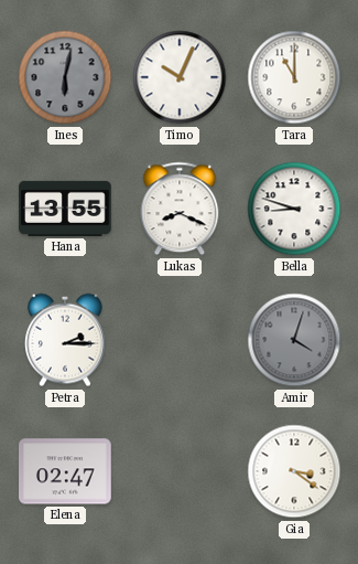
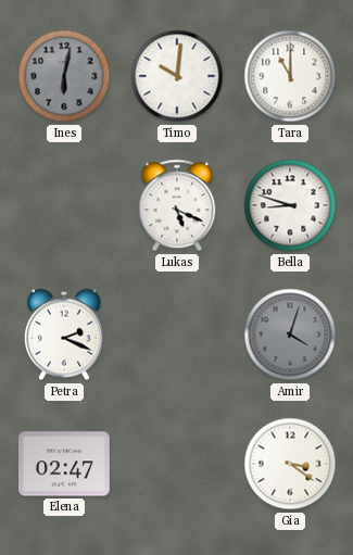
Timo: 10:04 -> 10:01 (177, 76)
Hana: 13:55 -> none (65, 209)
Lukas: 8:19 -> 5:19 (177, 205)
Petra: 2:15 -> 2:19 (65, 335)
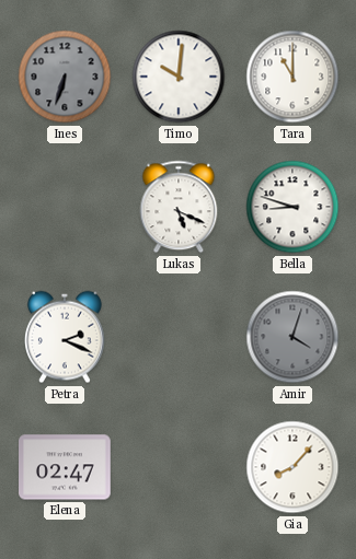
Ines: 6:02 -> 6:33 (65, 77)
Gia: 3:21 -> 8:07 (292, 467)
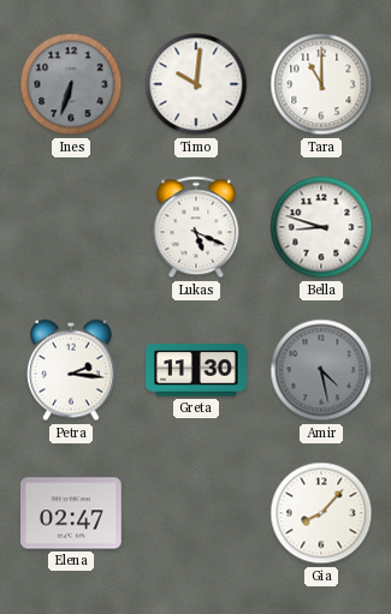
Petra: 2:19 -> 2:16 (72, 370)
Greta: none -> 11:30 (196, 370)
Amir: 4:03 -> 4:28 (321, 370)
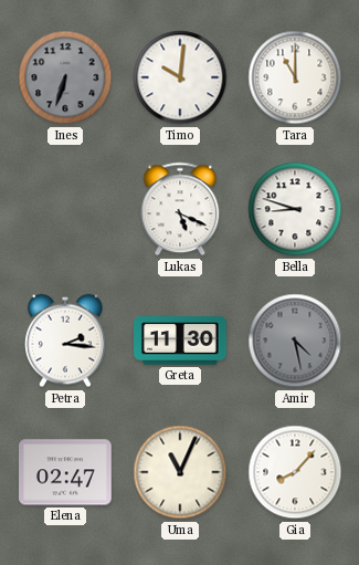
Uma: none -> 11:04 (180, 472)
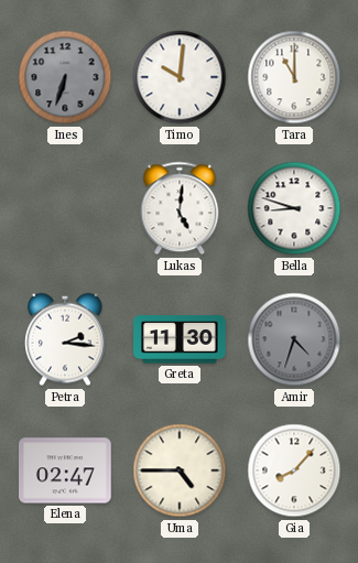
Lukas: 5:19 -> 5:01 (180, 208)
Amir: 4:28 -> 4:33 (294, 339)
Uma: 11:04 -> 4:45 (180, 470)
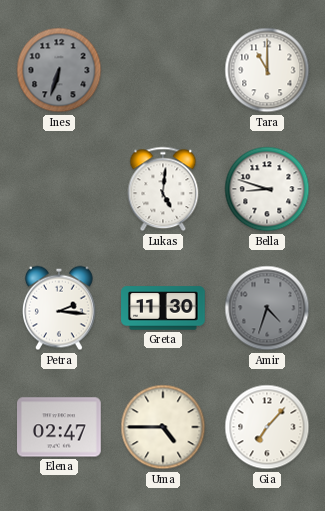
Timo: 10:01 -> none (180, 77)
Gia: 8:07 -> 7:07 (267, 427)
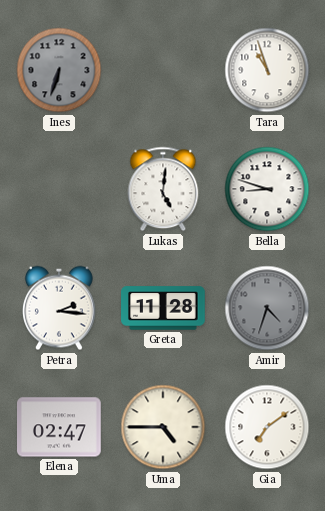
Tara: 11:00 -> 10:57 (267, 70)
Greta: 11:30 -> 11:28 (163, 308)
Gia: 7:07 -> 7:09 (267, 427)
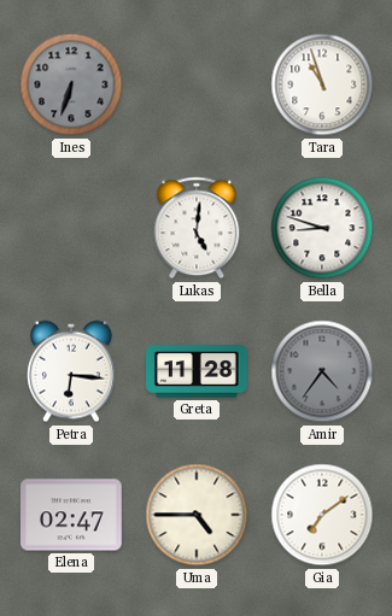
Petra: 2:16 -> 6:16 (72, 371)
Amir: 4:33 -> 4:36 (322, 371)
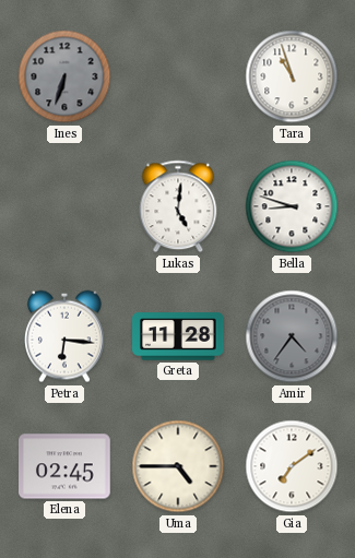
Elena: 02:47 -> 02:45 (66, 466)
